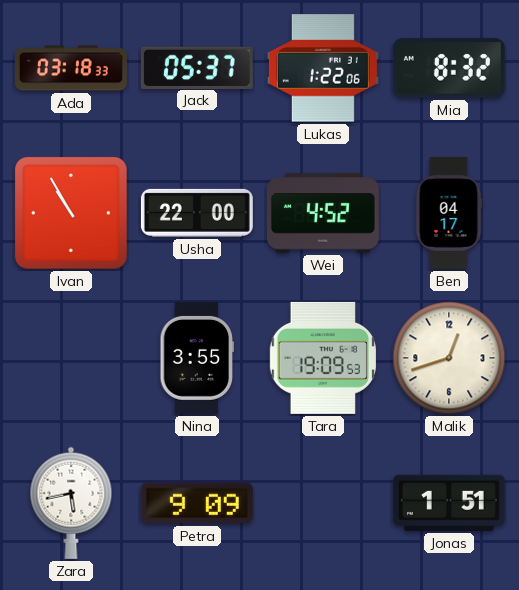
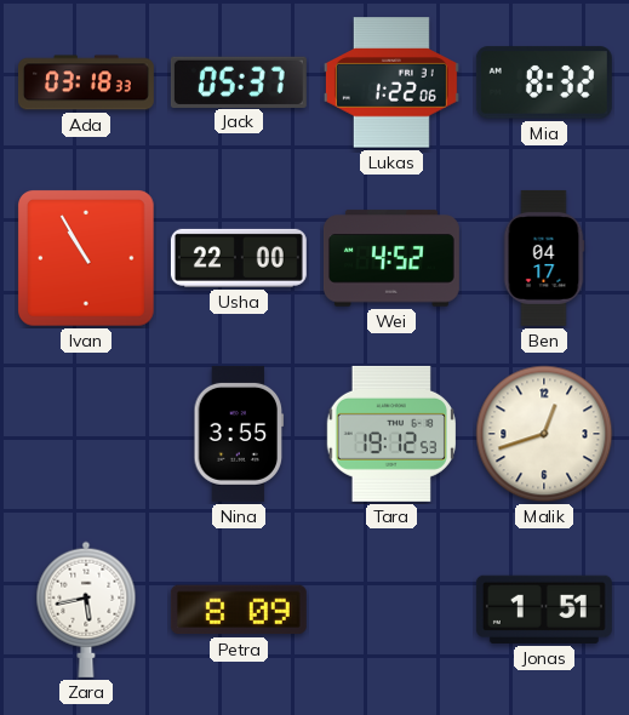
Tara: 19:09 -> 19:12 (391, 434)
Petra: 9:09 -> 8:09 (239, 610)
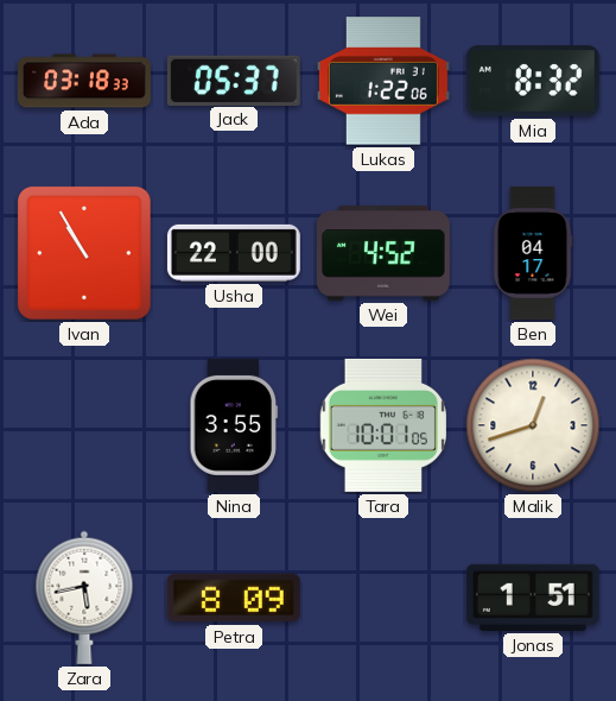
Tara: 19:12 -> 10:01 (383, 425)
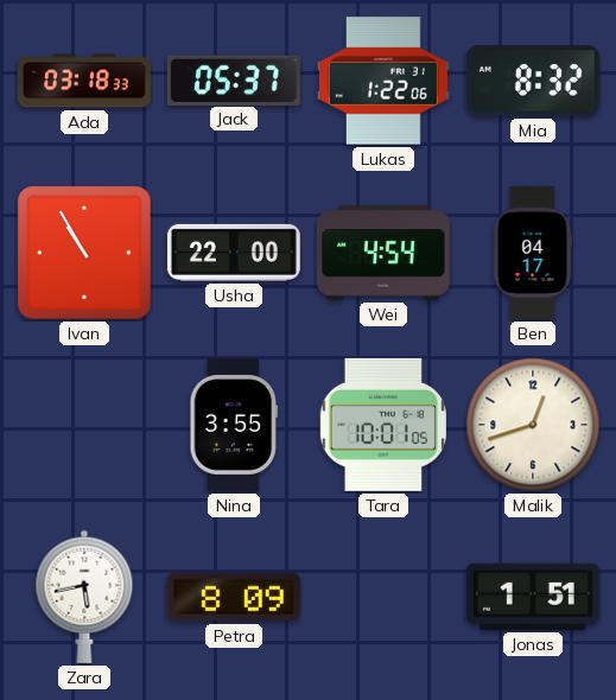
Wei: 4:52 -> 4:54 (383, 253)
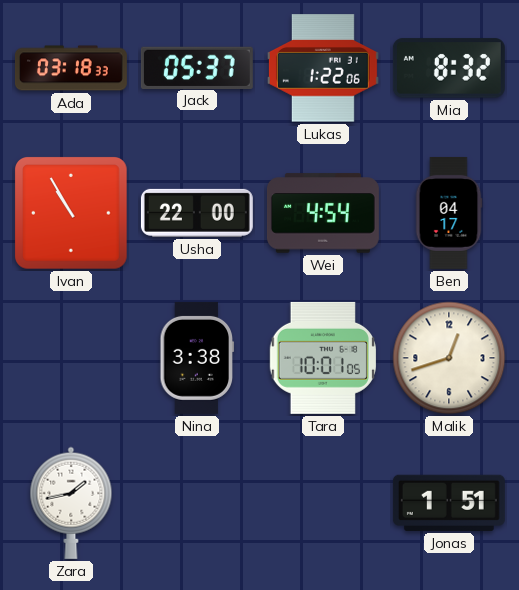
Nina: 3:55 -> 3:38 (197, 358)
Zara: 5:43 -> 1:43 (71, 503)
Petra: 8:09 -> none (234, 597)
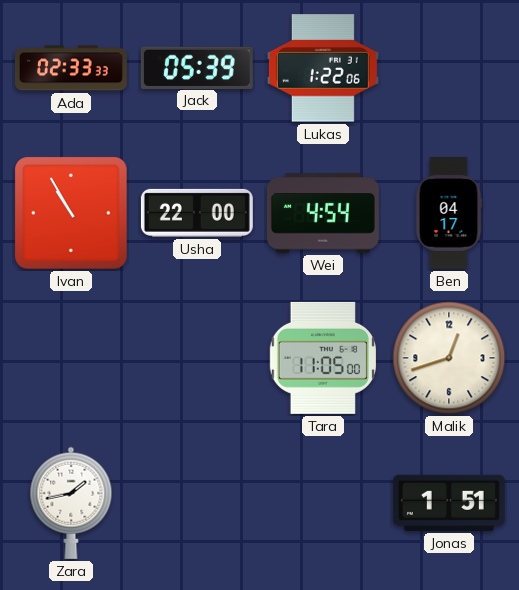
Ada: 03:18 -> 02:33 (71, 68)
Jack: 05:37 -> 05:39 (197, 67)
Mia: 8:32 -> none (449, 68)
Nina: 3:38 -> none (197, 358)
Tara: 10:01 -> 11:05 (323, 358)
